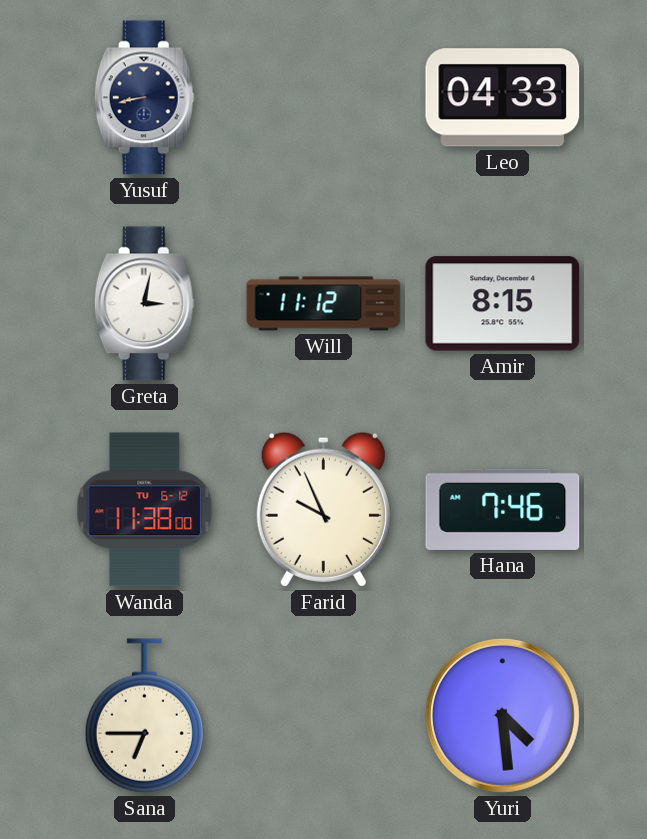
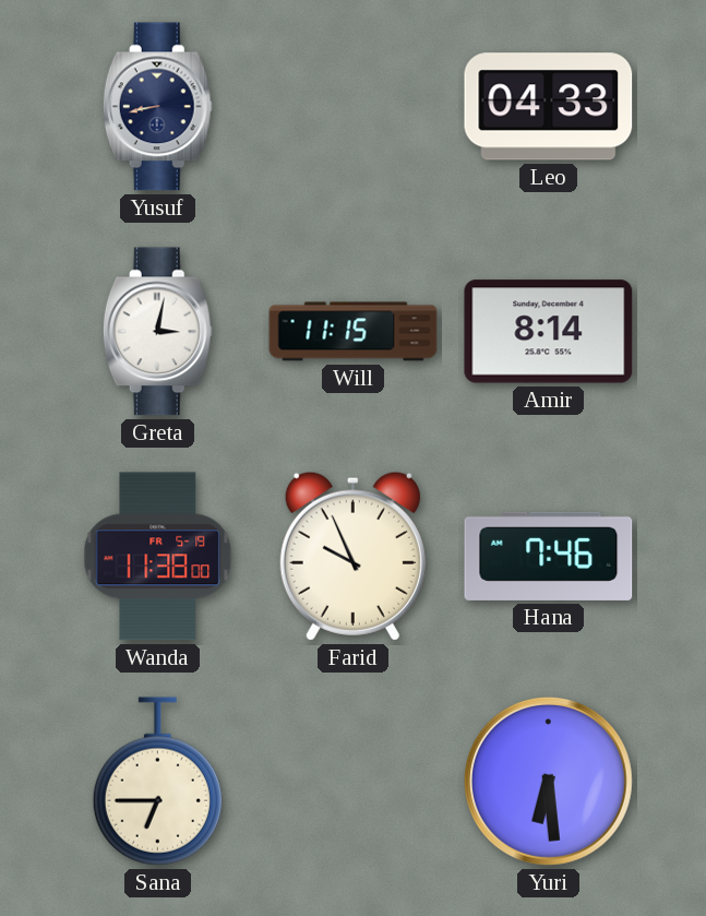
Will: 11:12 -> 11:15 (354, 332)
Amir: 8:15 -> 8:14 (549, 332)
Wanda date: TU 6-12 -> FR 5-19 (158, 557)
Yuri: 4:29 -> 6:29 (548, 781)
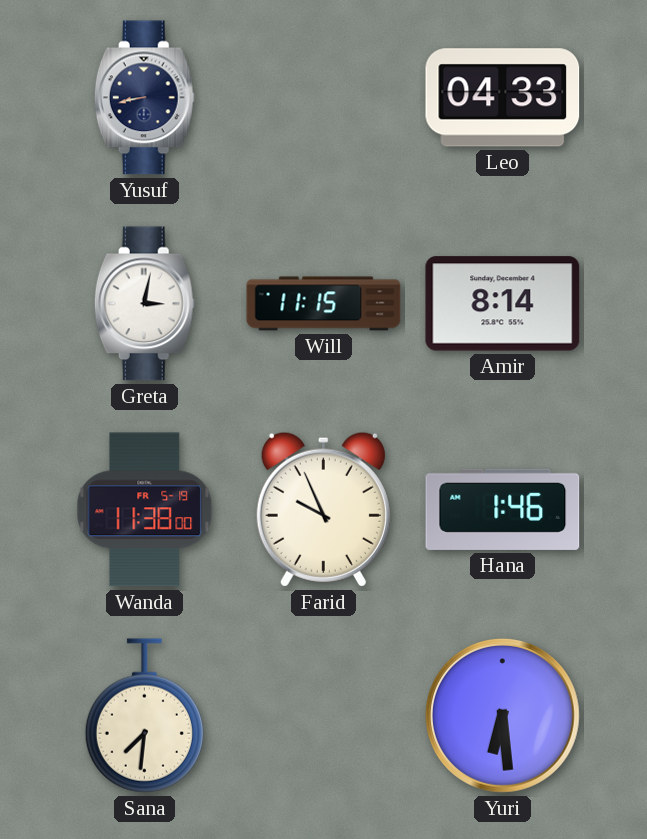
Hana: 7:46 -> 1:46 (503, 509)
Sana: 6:45 -> 7:31 (144, 716)
